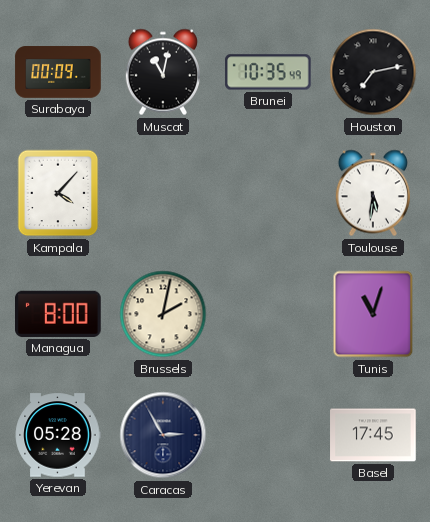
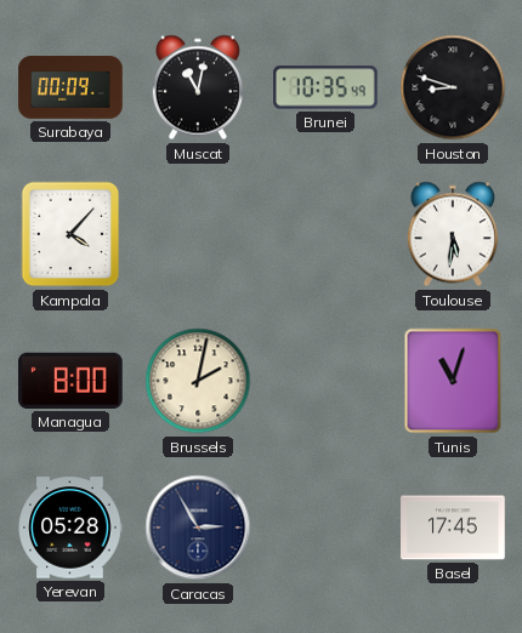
Houston: 7:13 -> 8:48 (453, 87)
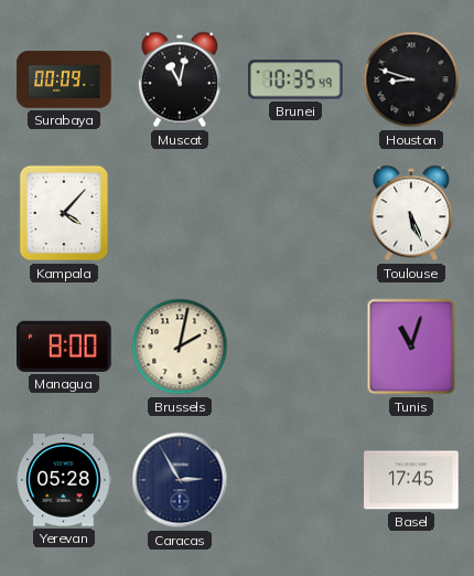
Toulouse: 5:31 -> 5:26 (411, 213)
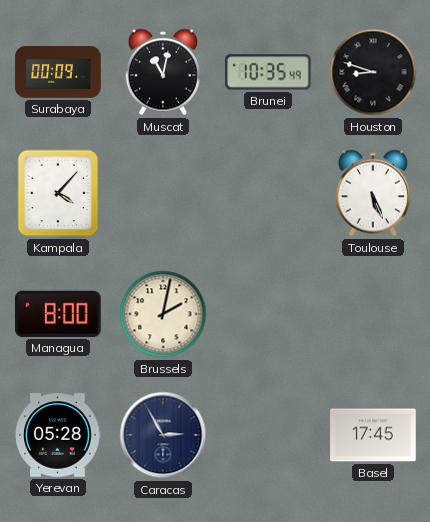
Tunis: 11:03 -> none (411, 346)
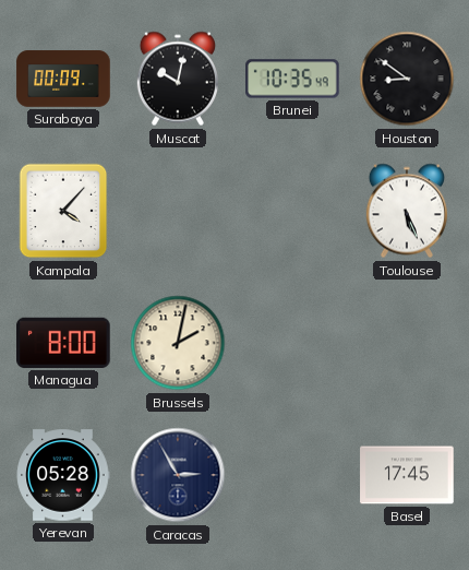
Muscat: 11:02 -> 10:02 (178, 79)
Houston: 8:48 -> 8:51 (407, 79)
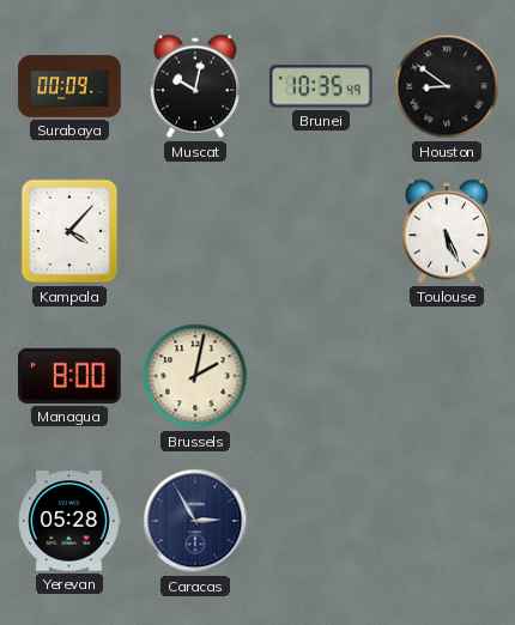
Basel: 17:45 -> none (407, 475)
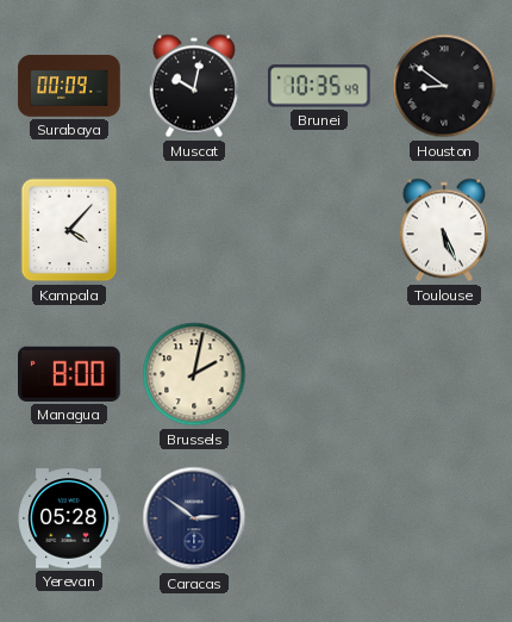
Caracas: 2:55 -> 2:51 (194, 518)
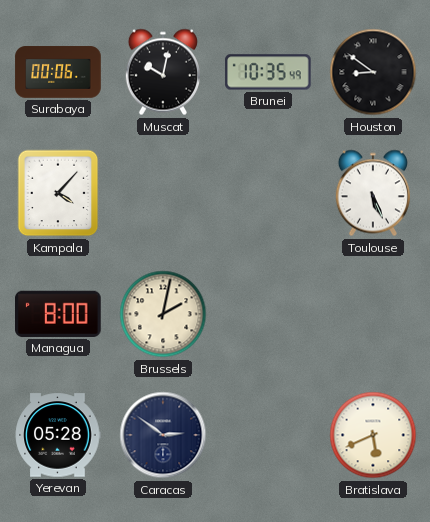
Surabaya: 00:09 -> 00:06 (58, 72)
Bratislava: none -> 5:41 (373, 435)
